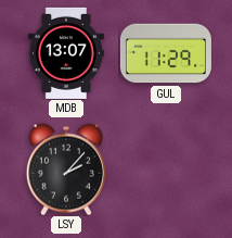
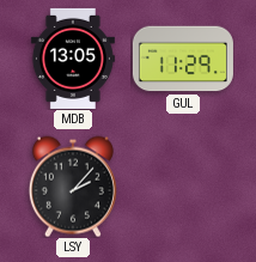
MDB: 13:07 -> 13:05 (73, 59)
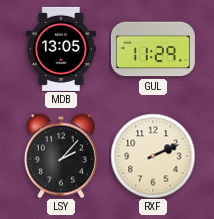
RXF: none -> 2:11 (153, 156)
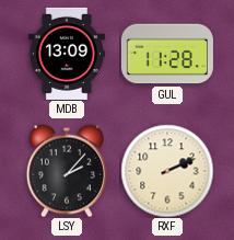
MDB: 13:05 -> 13:09 (67, 54)
GUL: 11:29 -> 11:28 (167, 54)
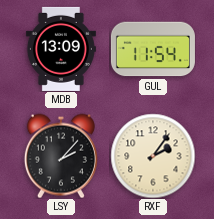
GUL: 11:28 -> 11:54 (153, 49)
RXF: 2:11 -> 2:06 (153, 156)
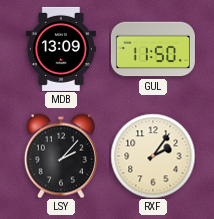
GUL: 11:54 -> 11:50 (153, 49)
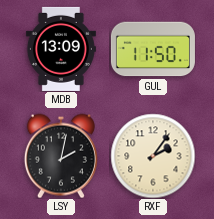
LSY: 2:07 -> 2:02 (61, 156)
